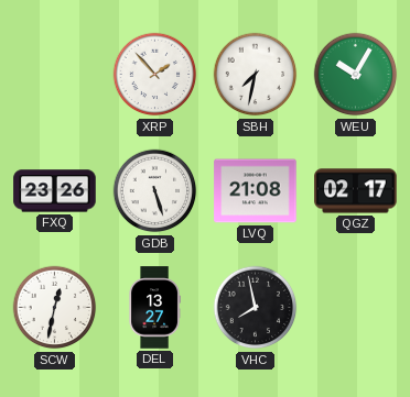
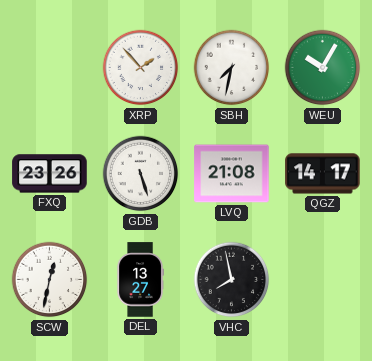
QGZ: 02:17 -> 14:17 (323, 174)
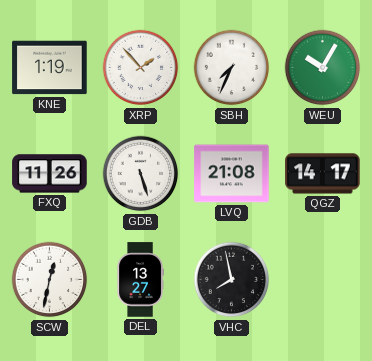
KNE: none -> 1:19 (50, 68)
SBH: 7:32 -> 7:34 (232, 68)
FXQ: 23:26 -> 11:26 (50, 174)
